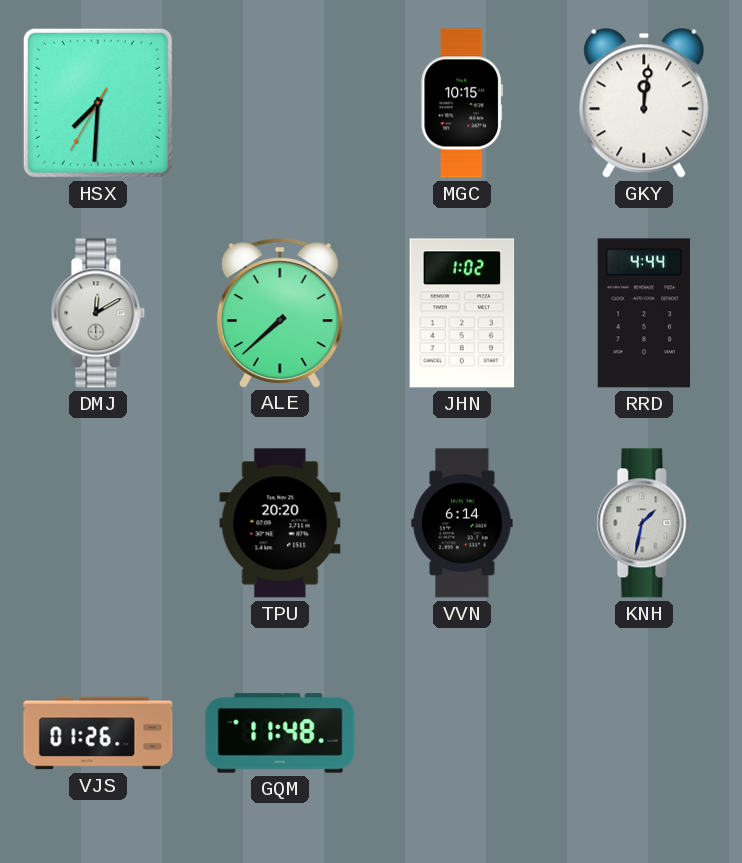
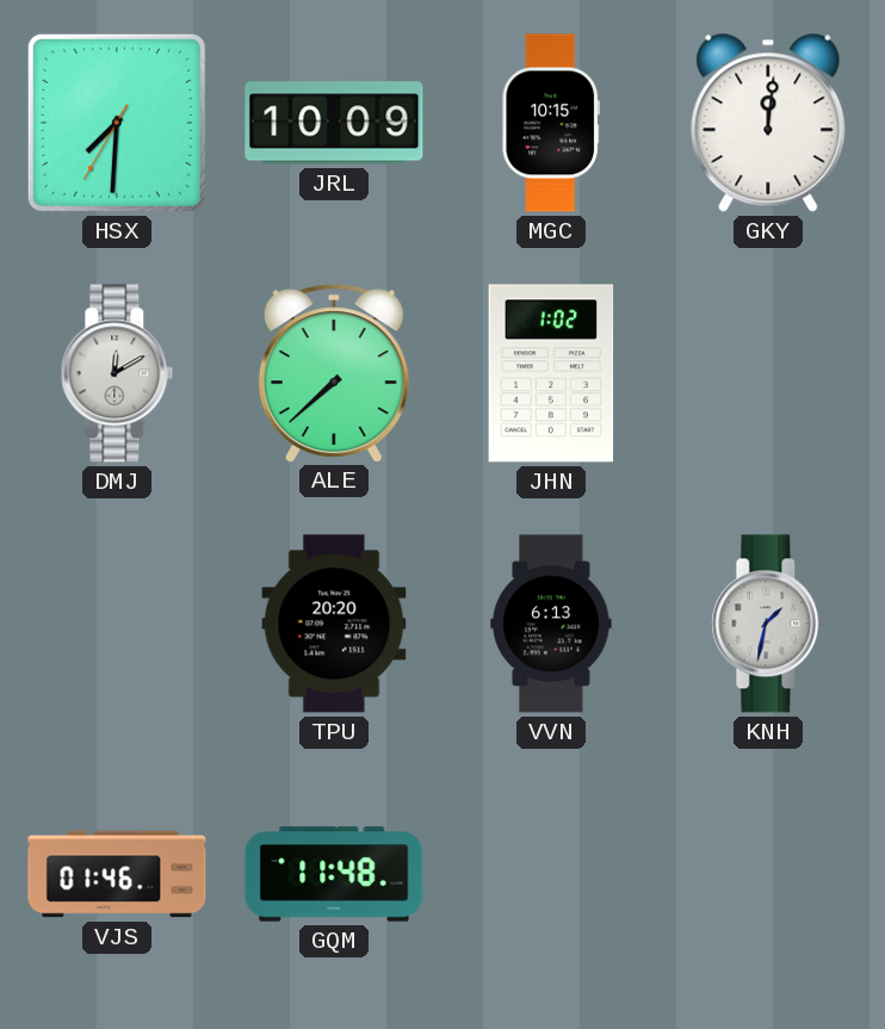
JRL: none -> 10:09 (334, 123)
RRD: 4:44 -> none (644, 313)
VVN: 6:14 -> 6:13 (551, 624)
VJS: 01:26 -> 01:46 (117, 874)
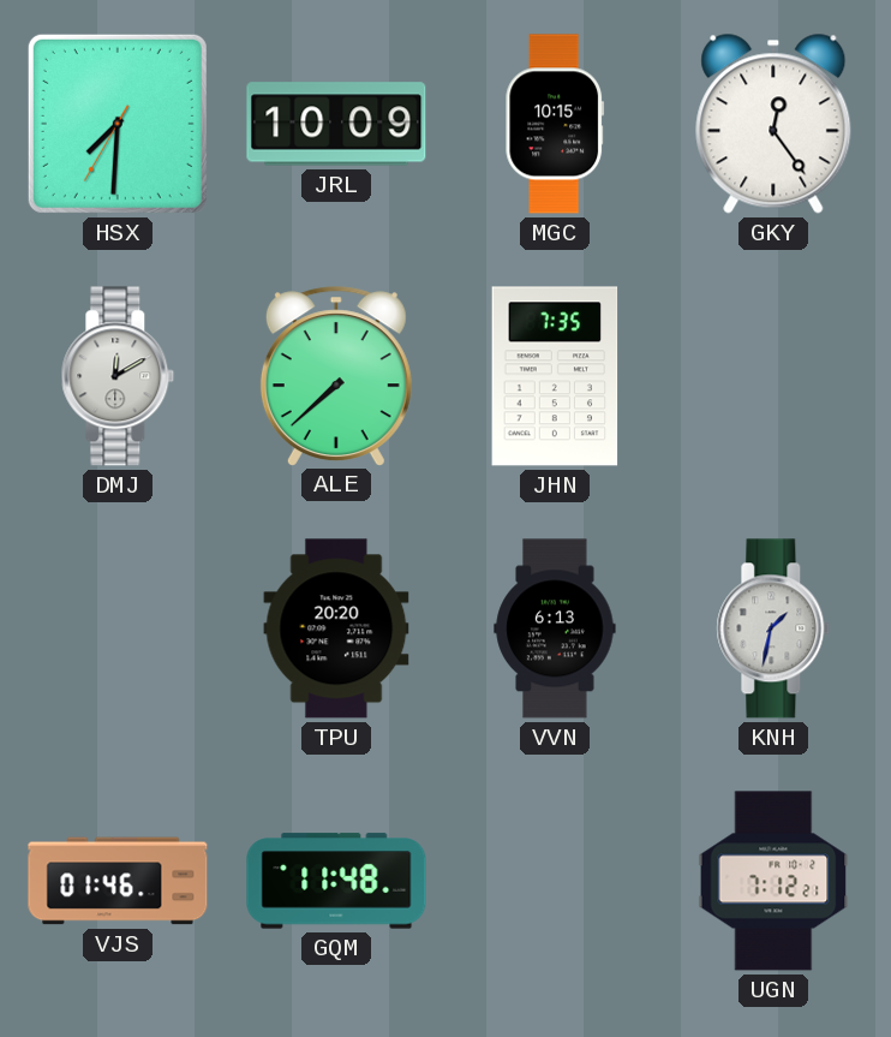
GKY: 12:01 -> 12:24 (773, 124)
JHN: 1:02 -> 7:35 (555, 376)
UGN: none -> 7:12 (773, 881)
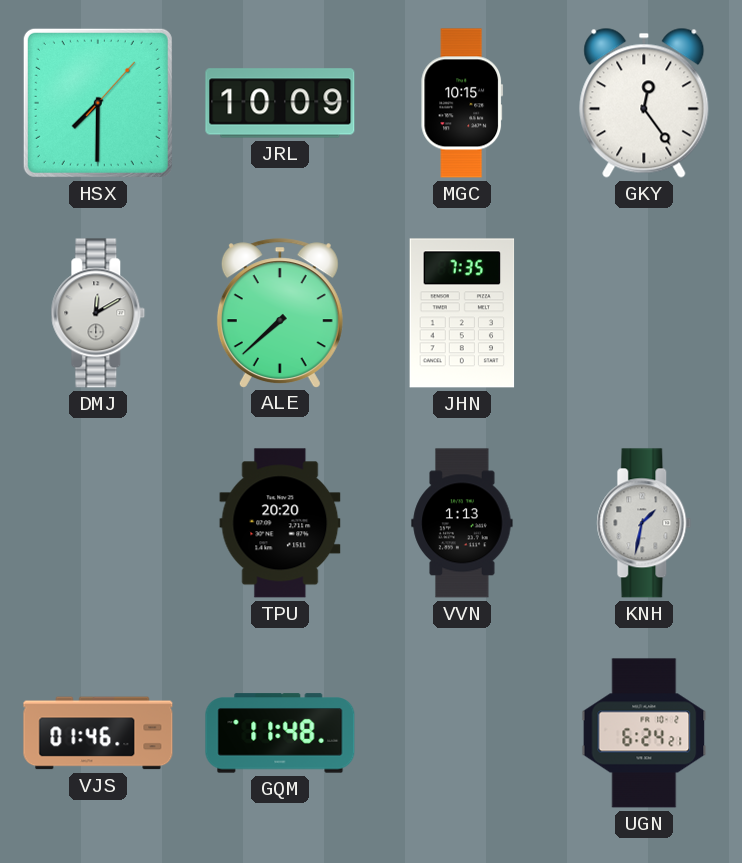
HSX: 7:30:35 -> 7:30:07 (98, 103)
VVN: 6:13 -> 1:13 (462, 523)
UGN: 7:12 -> 6:24 (644, 733)
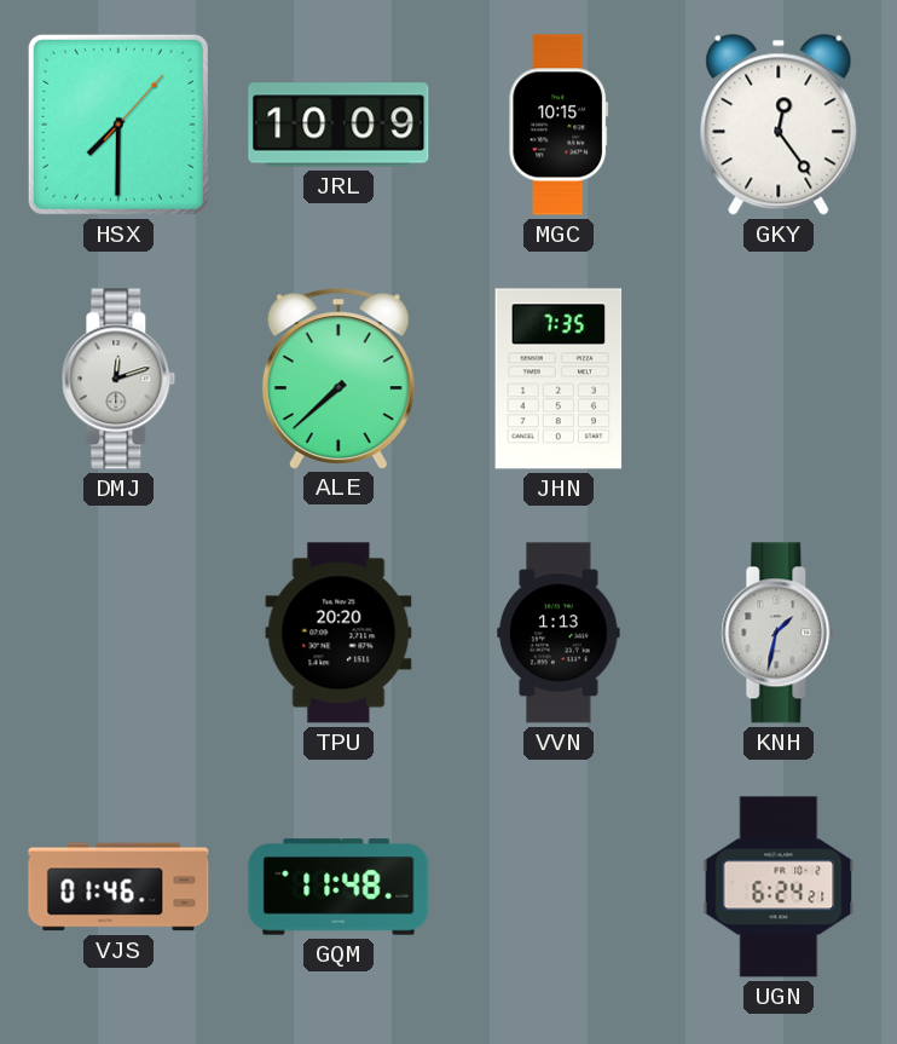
DMJ: 12:10 -> 12:12 (118, 379)
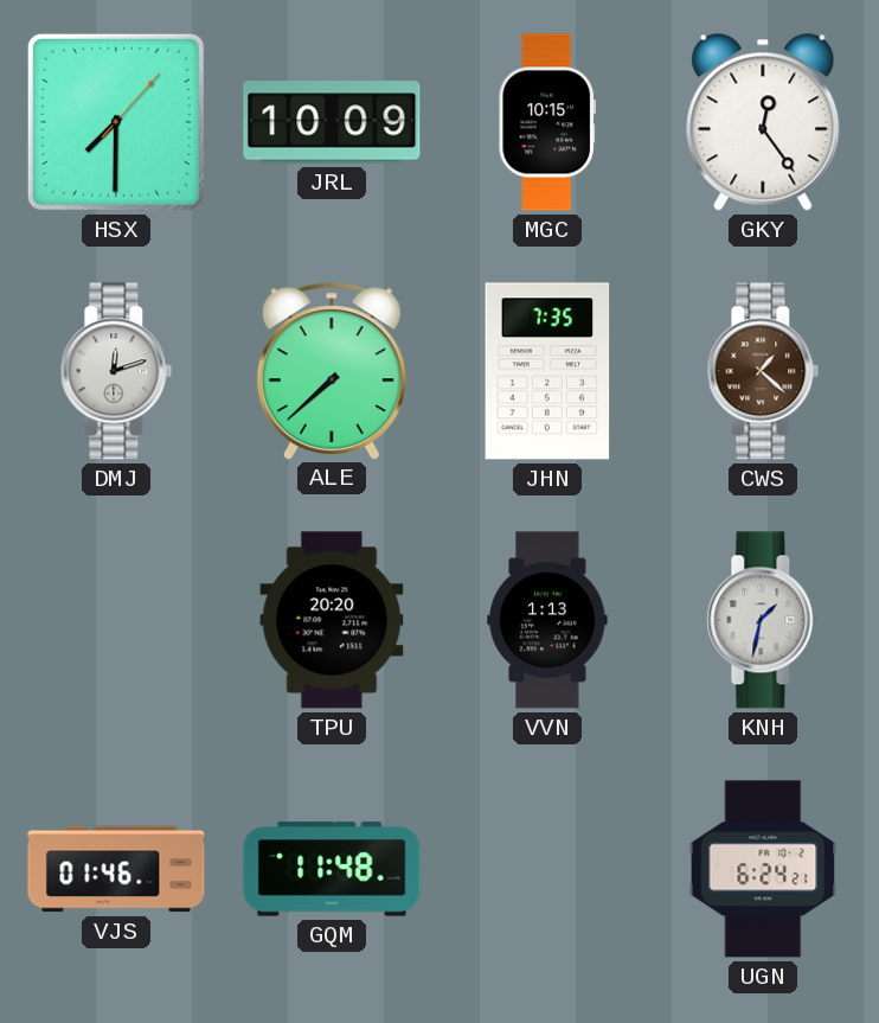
CWS: none -> 1:22 (763, 371)
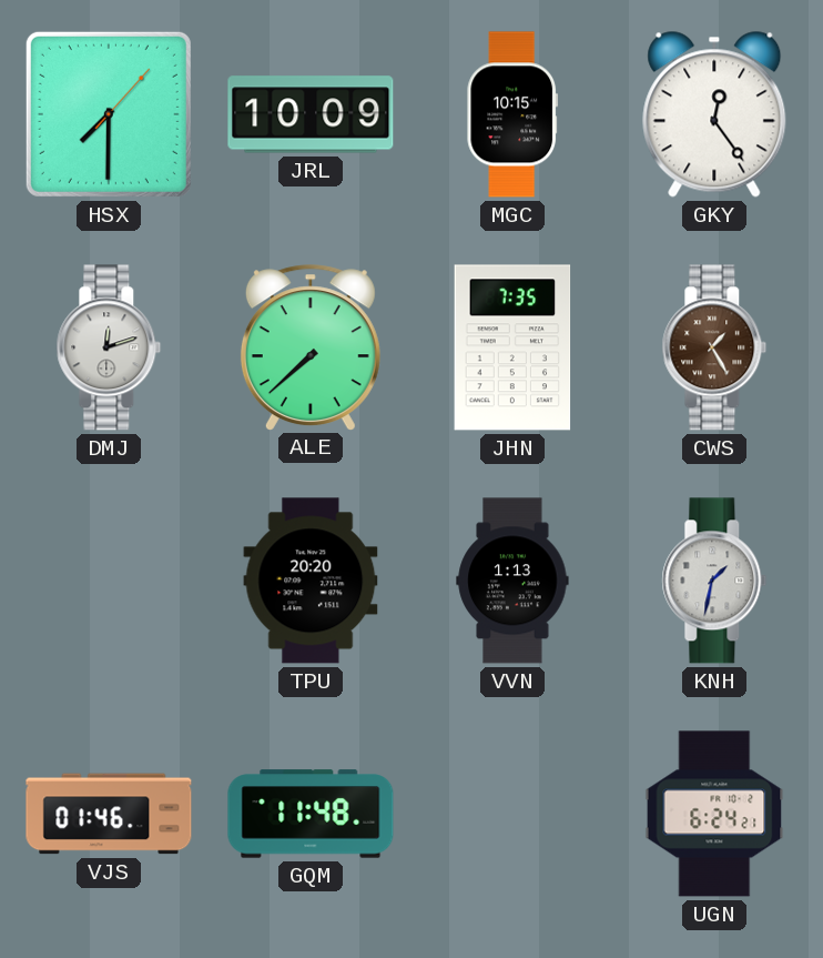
CWS: 1:22 -> 1:25 (714, 347)
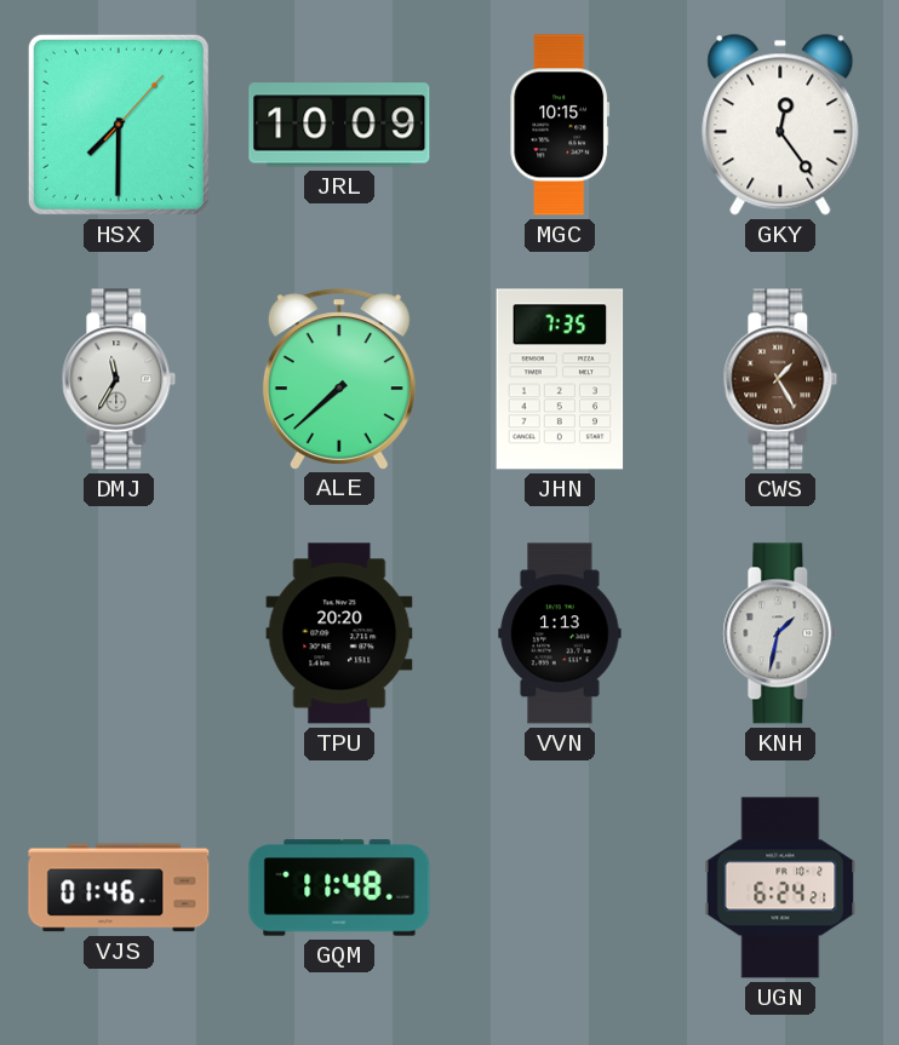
DMJ: 12:12 -> 11:35 (119, 379)
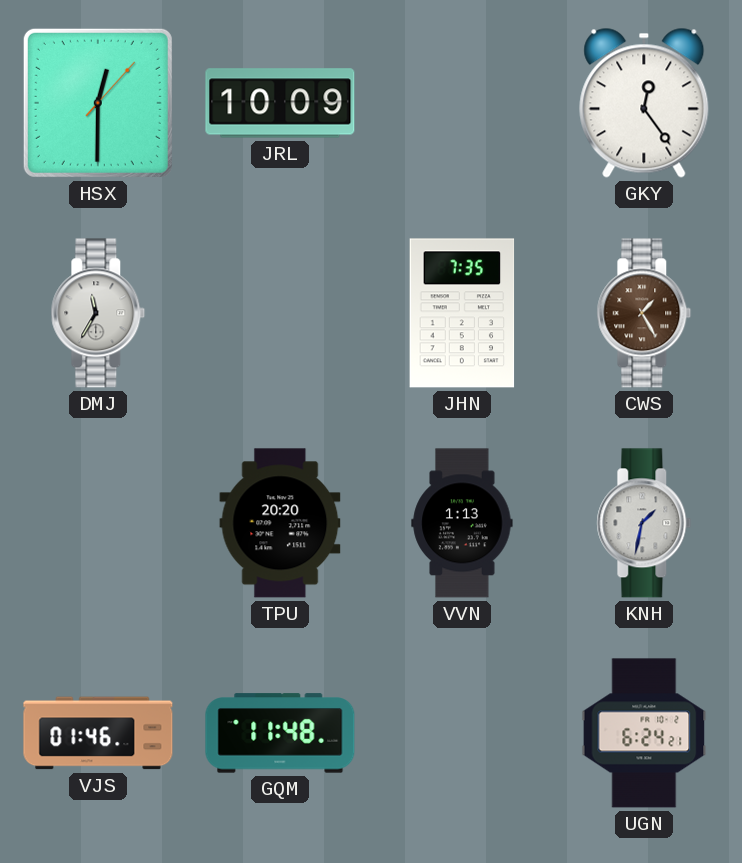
HSX: 7:30 -> 12:30 (98, 103)
MGC: 10:15 -> none (560, 125)
ALE: 7:38 -> none (339, 379)
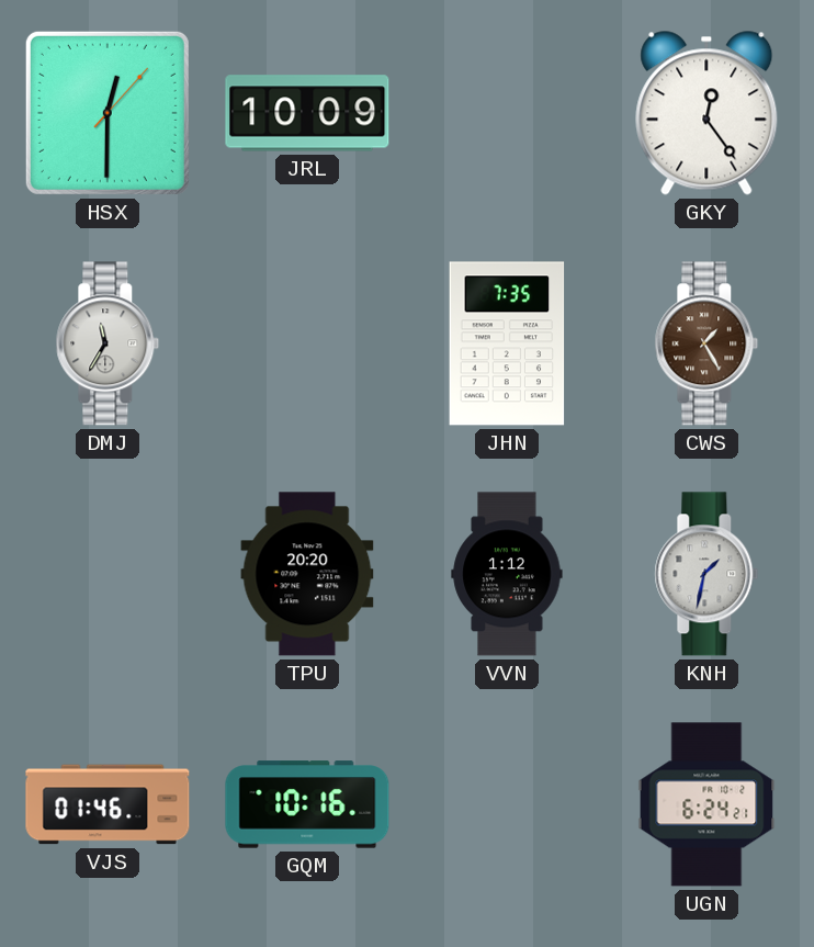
VVN: 1:13 -> 1:12 (507, 574)
GQM: 11:48 -> 10:16 (307, 804)
